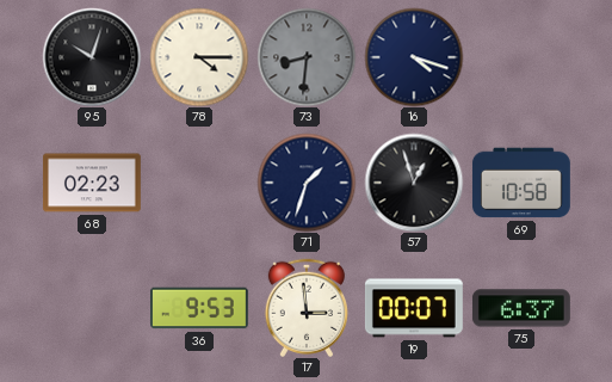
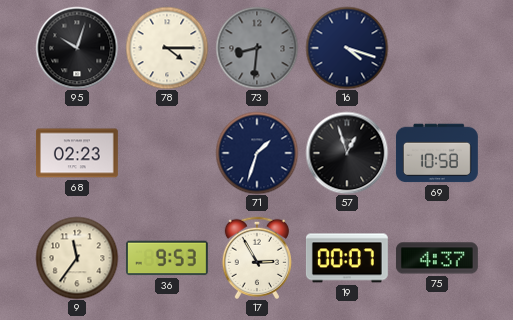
9: none -> 11:36 (77, 258)
17: 2:59 -> 2:55 (256, 258)
75: 6:37 -> 4:37 (437, 258)
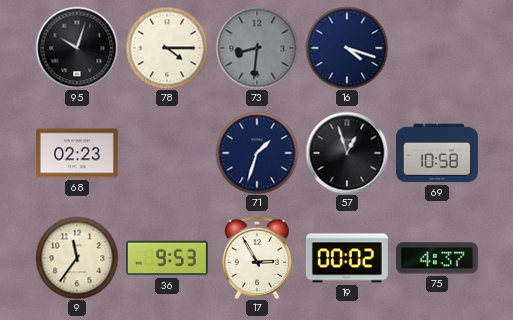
19: 00:07 -> 00:02 (347, 258)
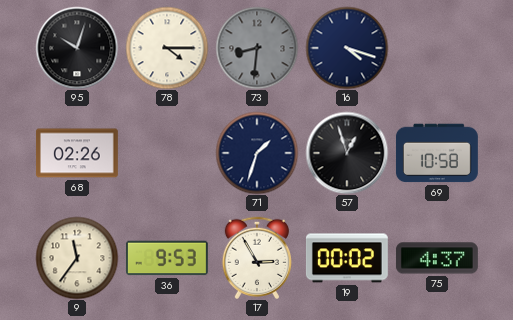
68: 02:23 -> 02:26 (77, 153)
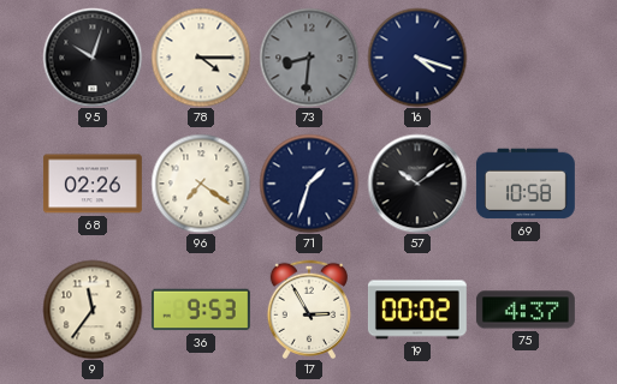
96: none -> 7:21 (201, 184)
57: 12:57 -> 10:09 (417, 184)
